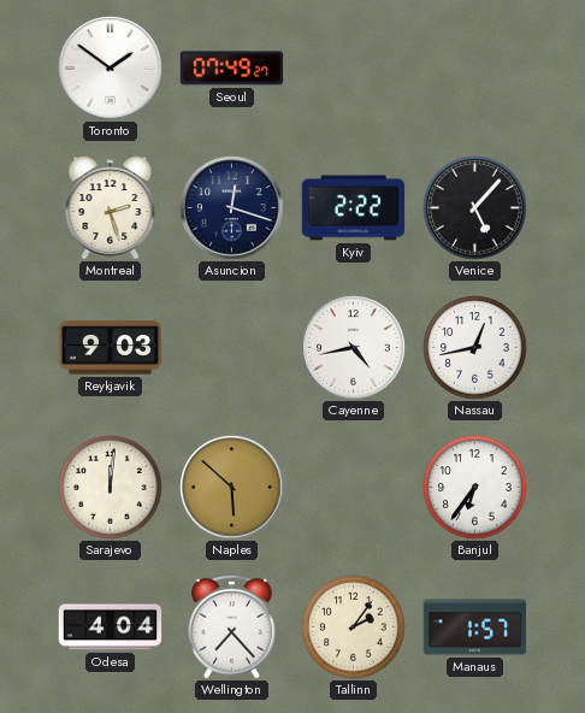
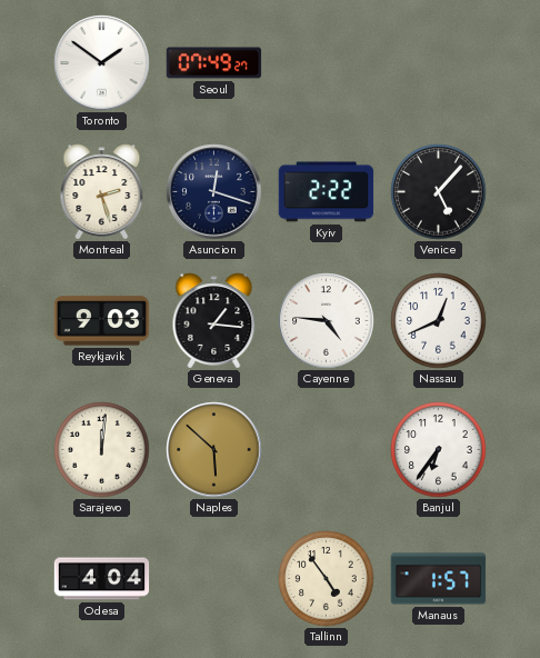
Geneva: none -> 1:16 (214, 321)
Cayenne: 4:43 -> 4:46 (327, 321)
Nassau: 12:43 -> 12:41 (439, 321)
Wellington: 7:23 -> none (232, 626)
Tallinn: 2:06 -> 4:54 (327, 579)
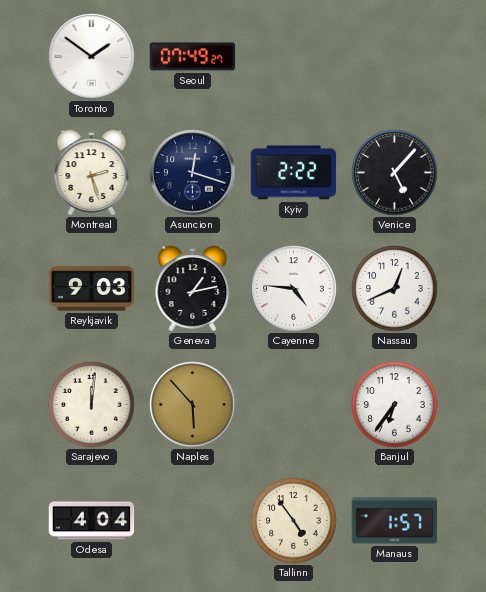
Geneva: 1:16 -> 1:13 (193, 289)
Naples: 5:52 -> 5:53 (193, 405)
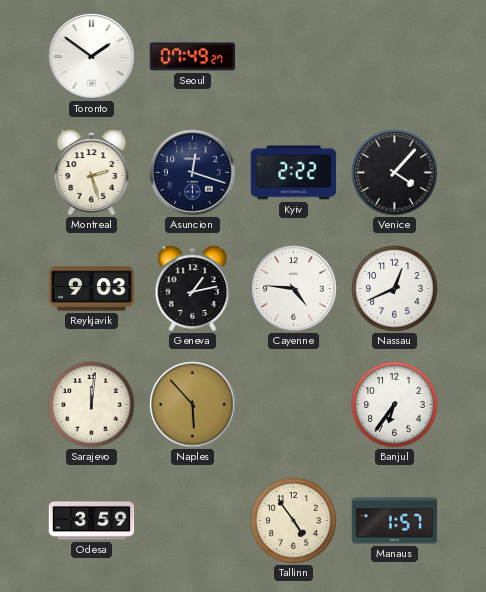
Venice: 5:07 -> 4:07 (395, 173)
Odesa: 4:04 -> 3:59 (92, 521)
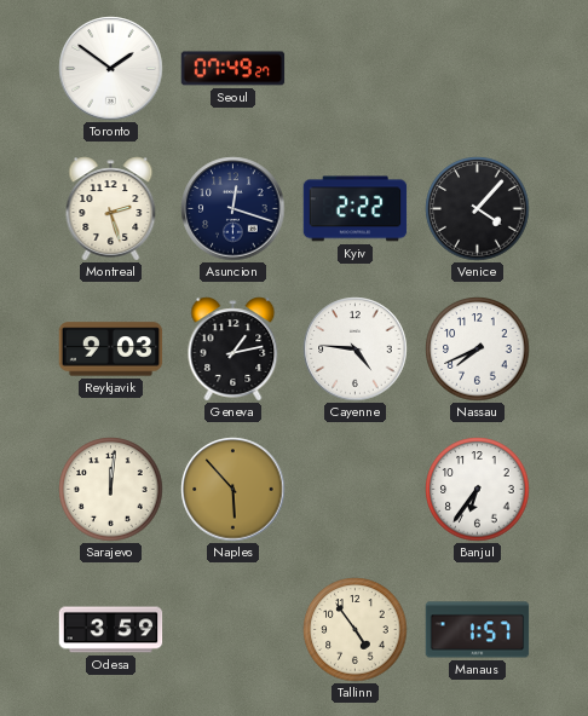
Nassau: 12:41 -> 7:41 (478, 350)
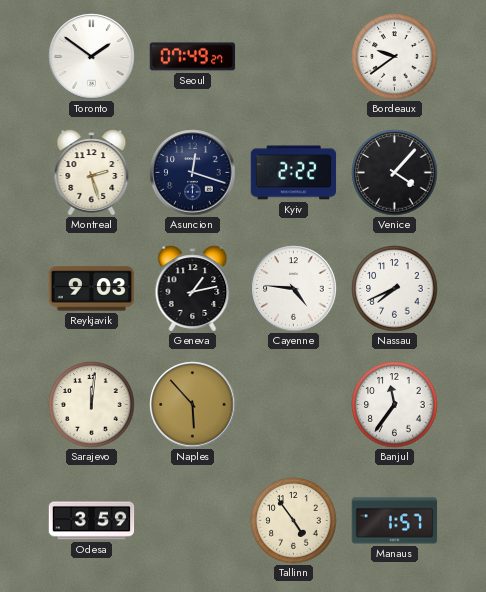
Bordeaux: none -> 9:39 (395, 57)
Banjul: 6:36 -> 11:36 (395, 405)
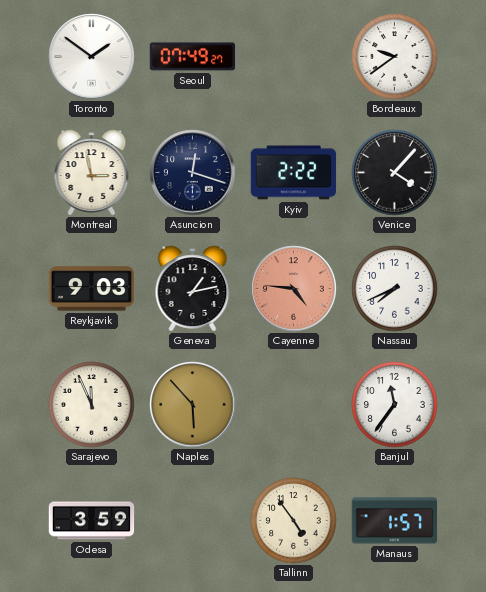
Montreal: 2:27 -> 2:58 (92, 173)
Cayenne dial: white -> salmon (294, 289)
Sarajevo: 12:01 -> 11:56 (92, 405)
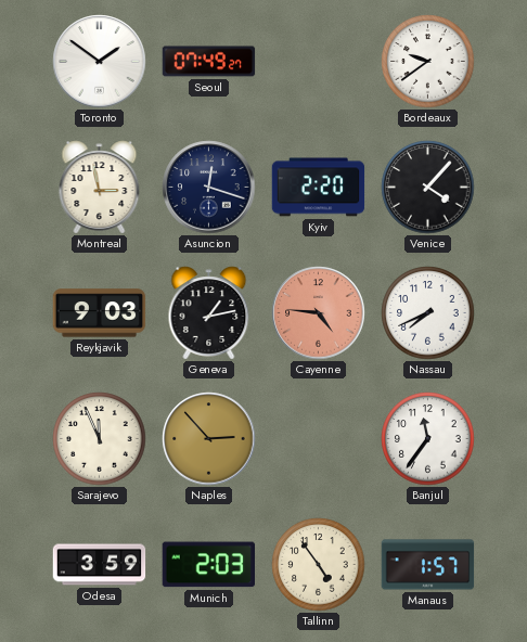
Kyiv: 2:22 -> 2:20 (319, 188)
Naples: 5:53 -> 2:53 (209, 439)
Munich: none -> 2:03 (208, 565)
